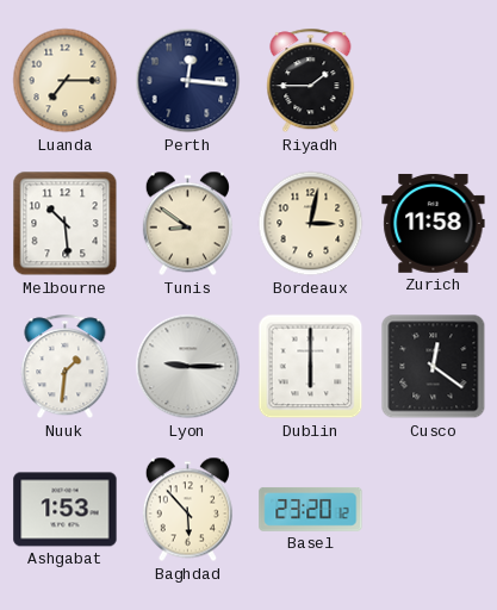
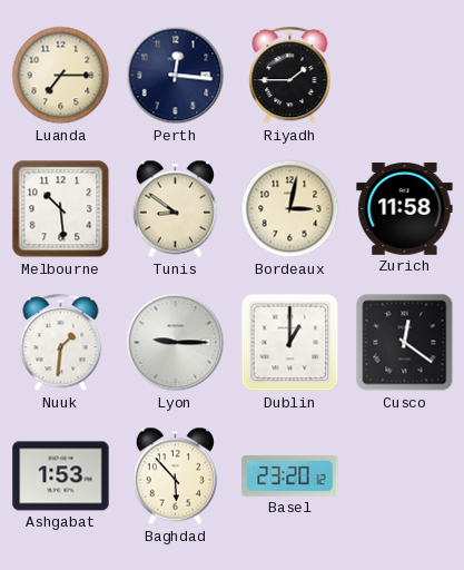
Dublin: 6:00 -> 1:00 (290, 343)
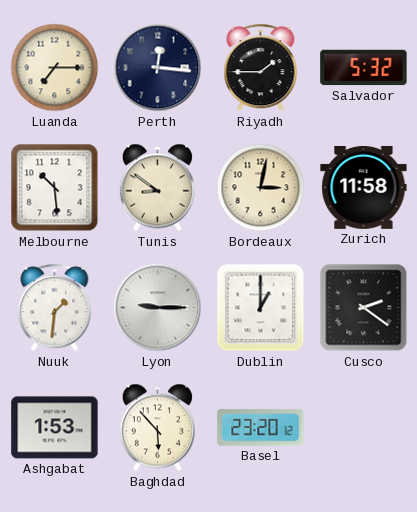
Salvador: none -> 5:32 (364, 68)
Cusco: 12:21 -> 2:21 (364, 308)
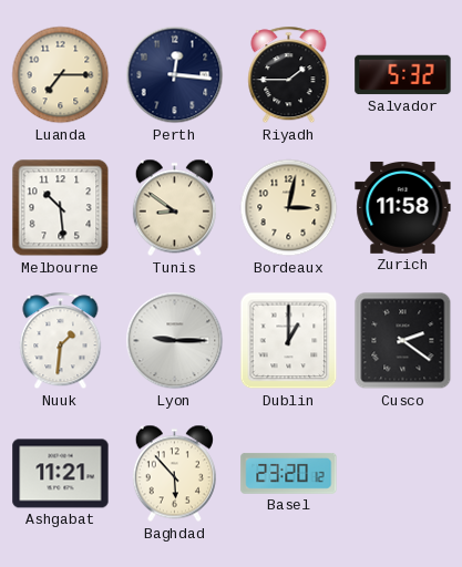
Ashgabat: 1:53 -> 11:21 (61, 474)
